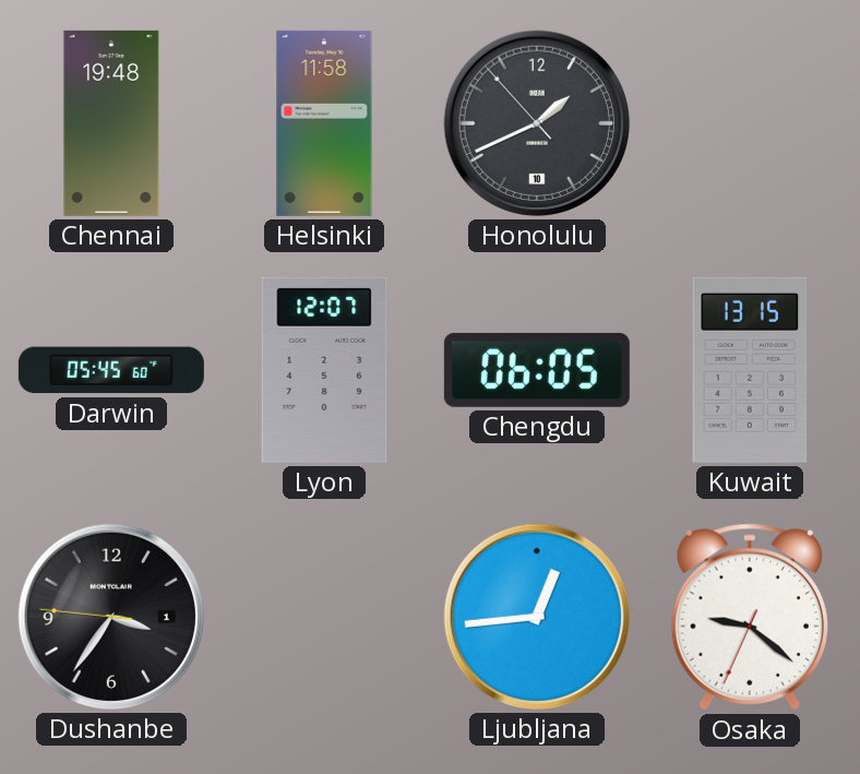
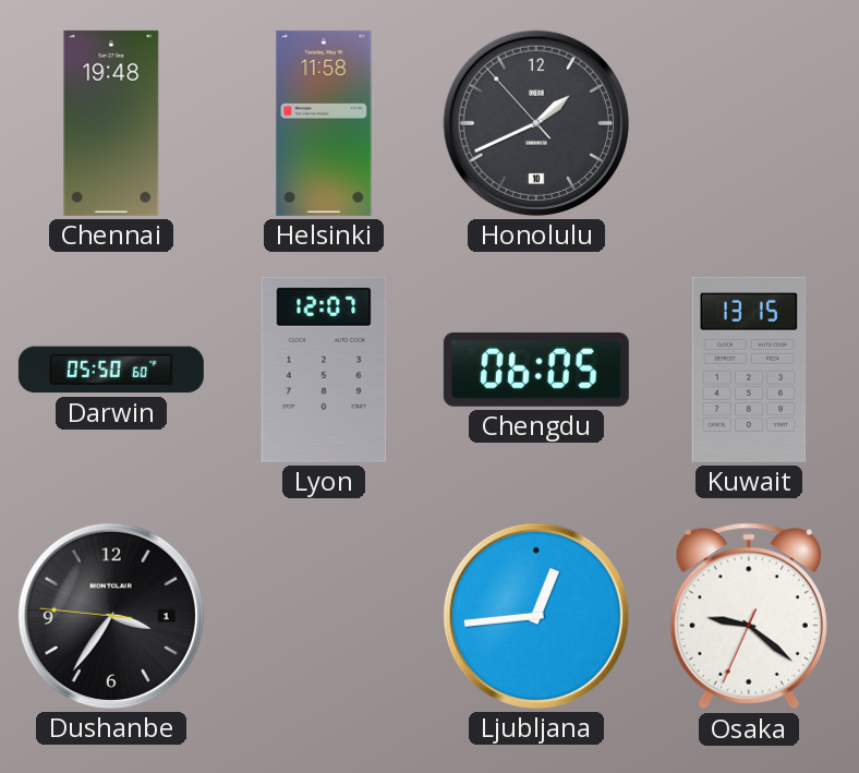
Darwin: 05:45 -> 05:50 (111, 370)
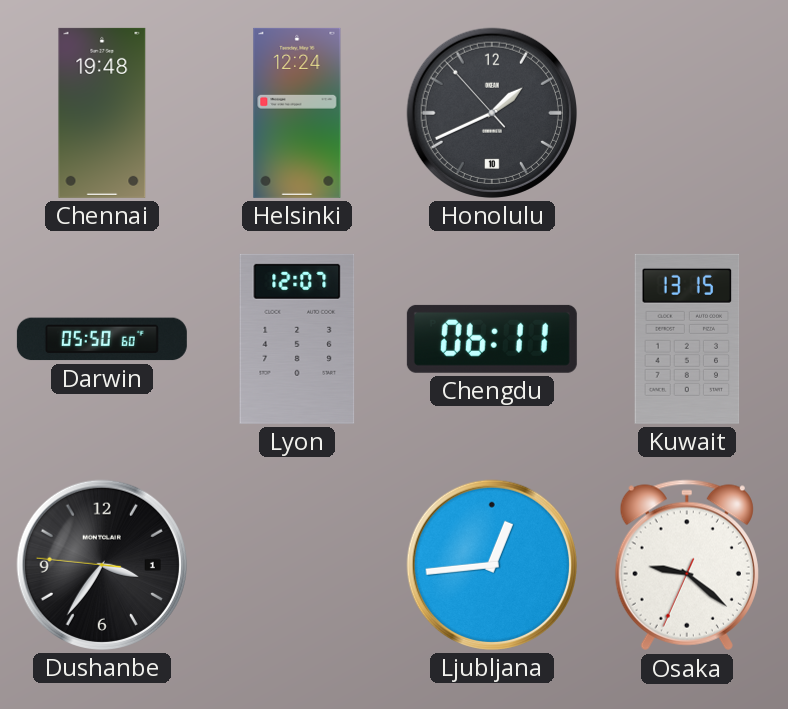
Helsinki: 11:58 -> 12:24 (297, 113)
Chengdu: 06:05 -> 06:11 (492, 339)
